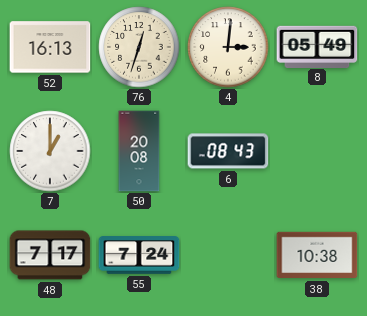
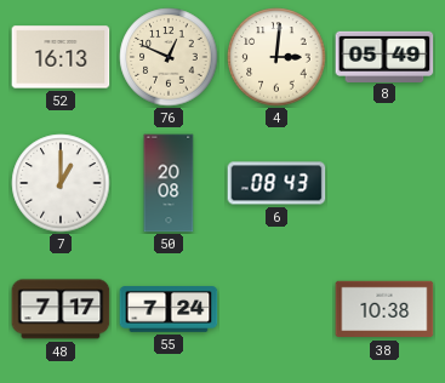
76: 12:33 -> 12:49 (169, 57)
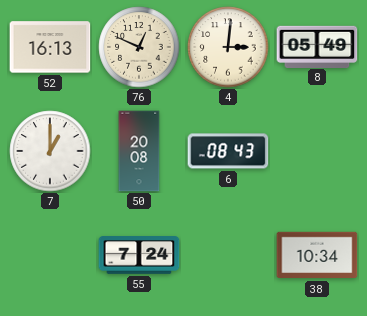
48: 7:17 -> none (61, 309)
38: 10:38 -> 10:34 (317, 255)
